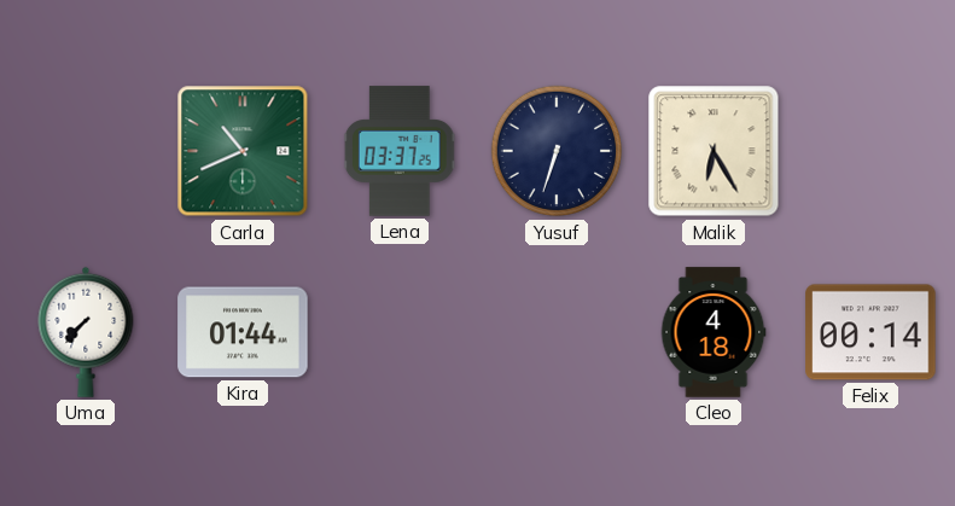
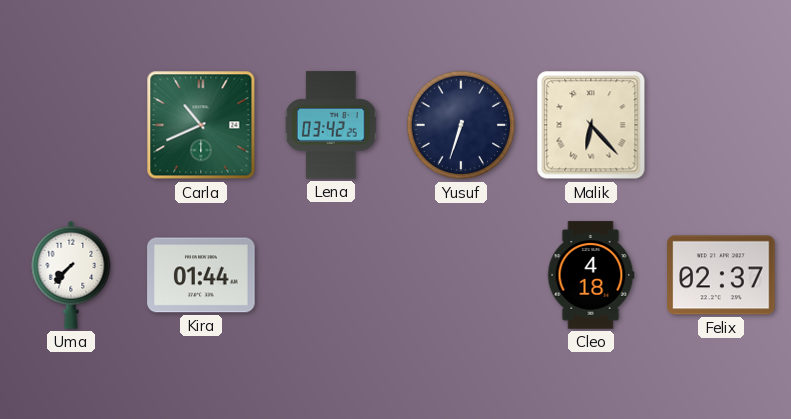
Lena: 03:37 -> 03:42 (331, 125)
Malik: 6:25 -> 6:23 (591, 125)
Felix: 00:14 -> 02:37 (721, 275)
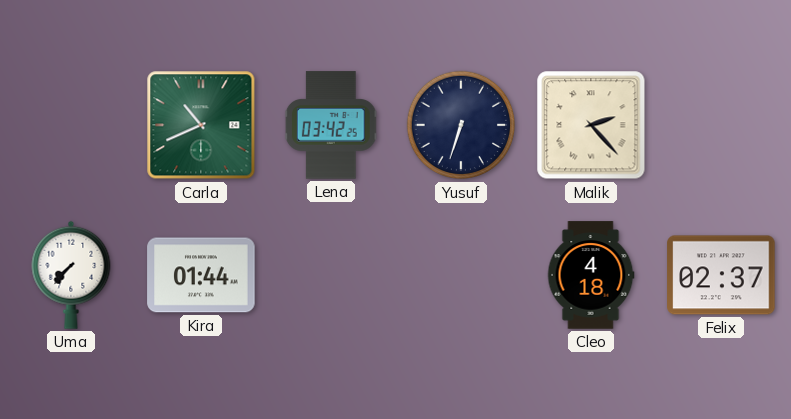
Malik: 6:23 -> 2:23 (591, 125)
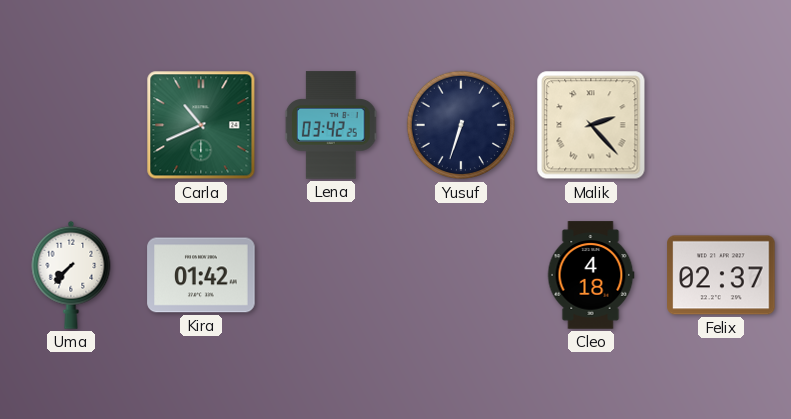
Kira: 01:44 -> 01:42 (201, 275)
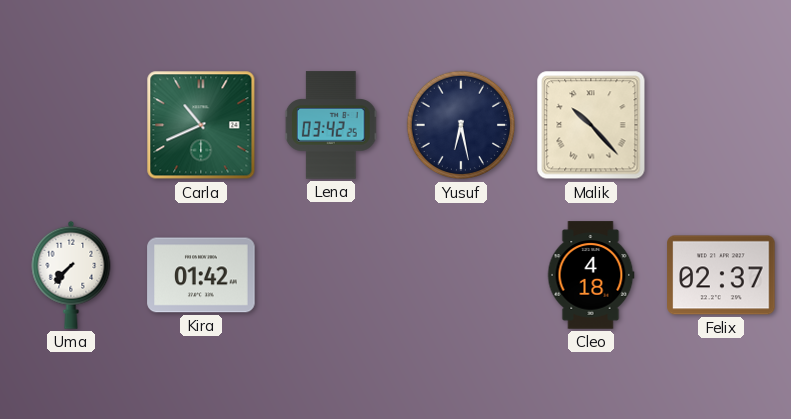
Yusuf: 6:33 -> 6:28 (461, 125)
Malik: 2:23 -> 10:23 (591, 125)
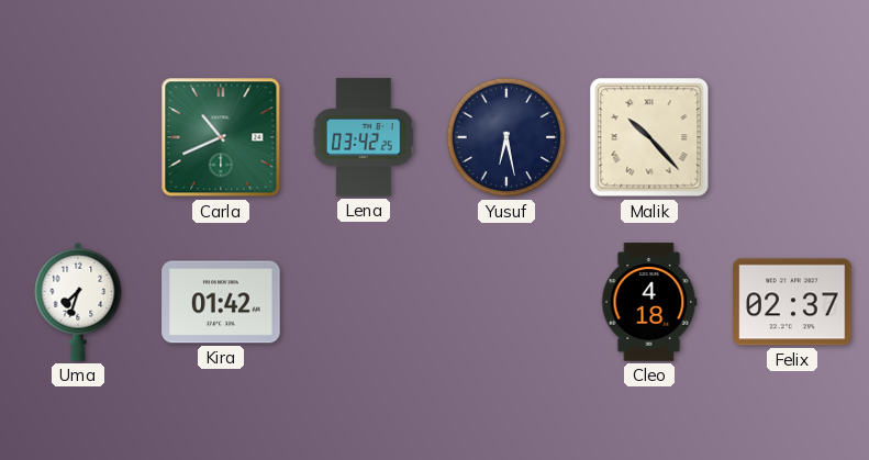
Uma: 7:37 -> 7:33 (78, 302)
